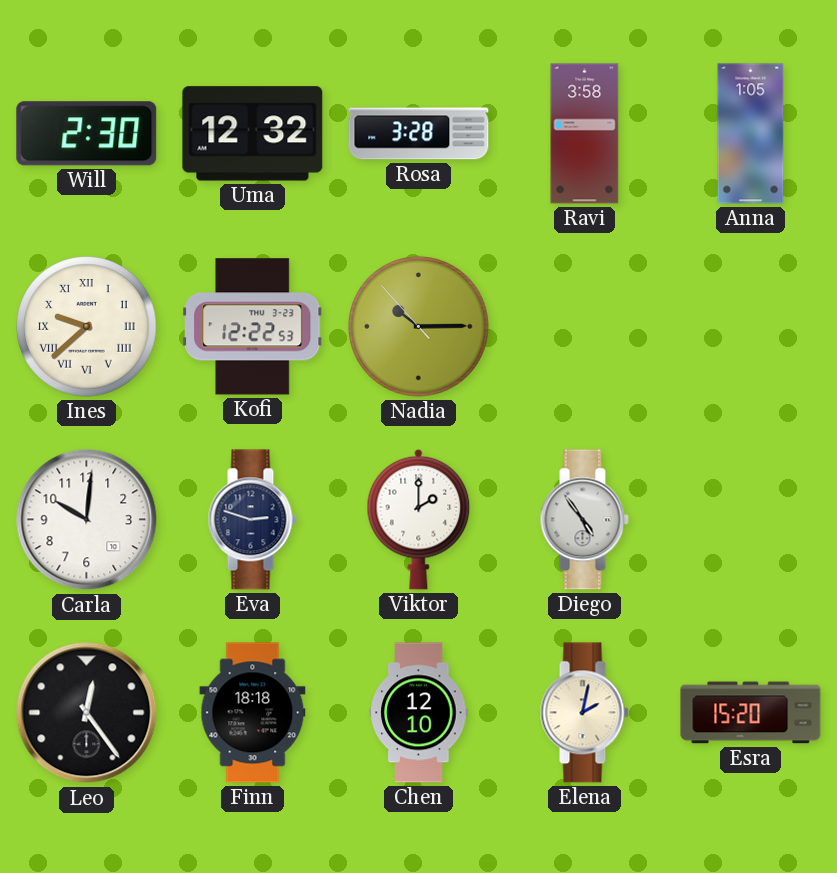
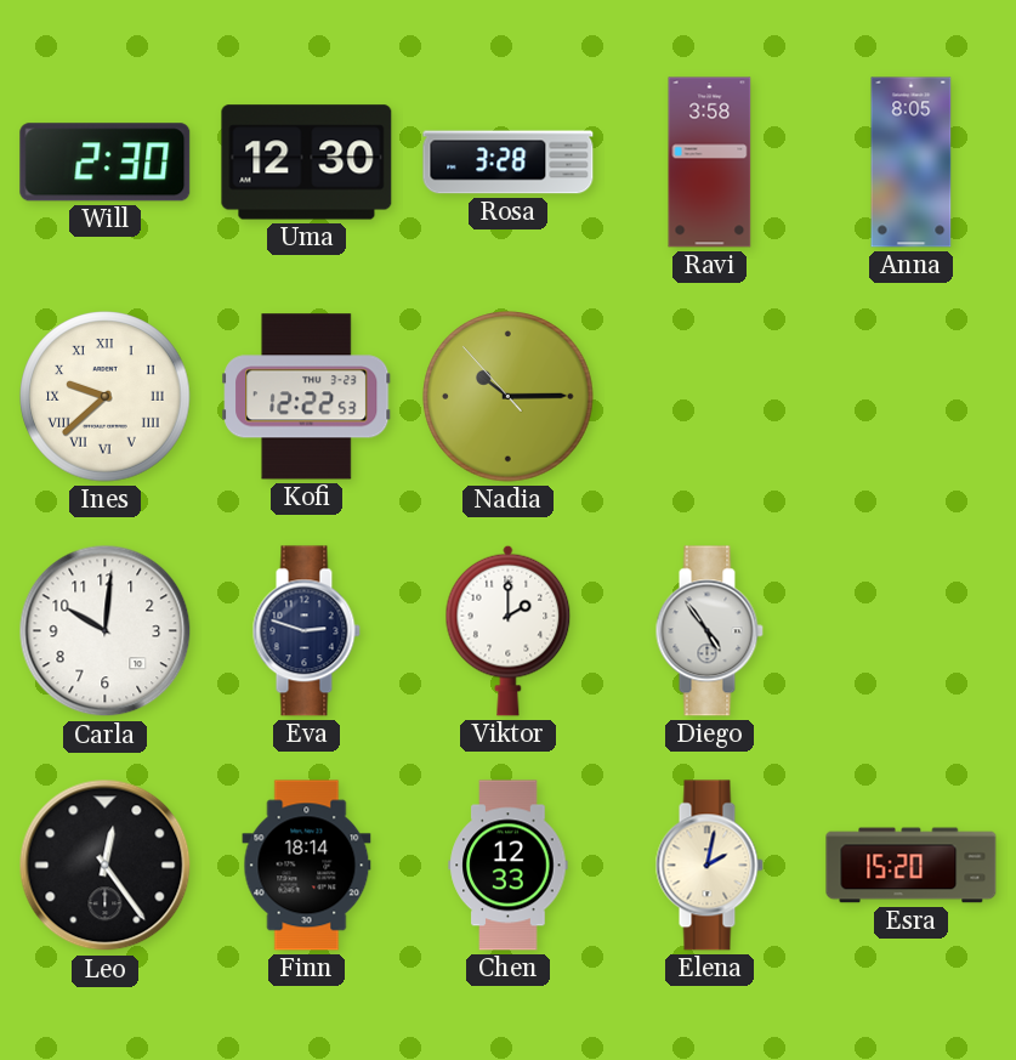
Uma: 12:32 -> 12:30 (307, 163)
Anna: 1:05 -> 8:05 (912, 163)
Finn: 18:18 -> 18:14 (307, 866)
Chen: 12:10 -> 12:33 (509, 866)
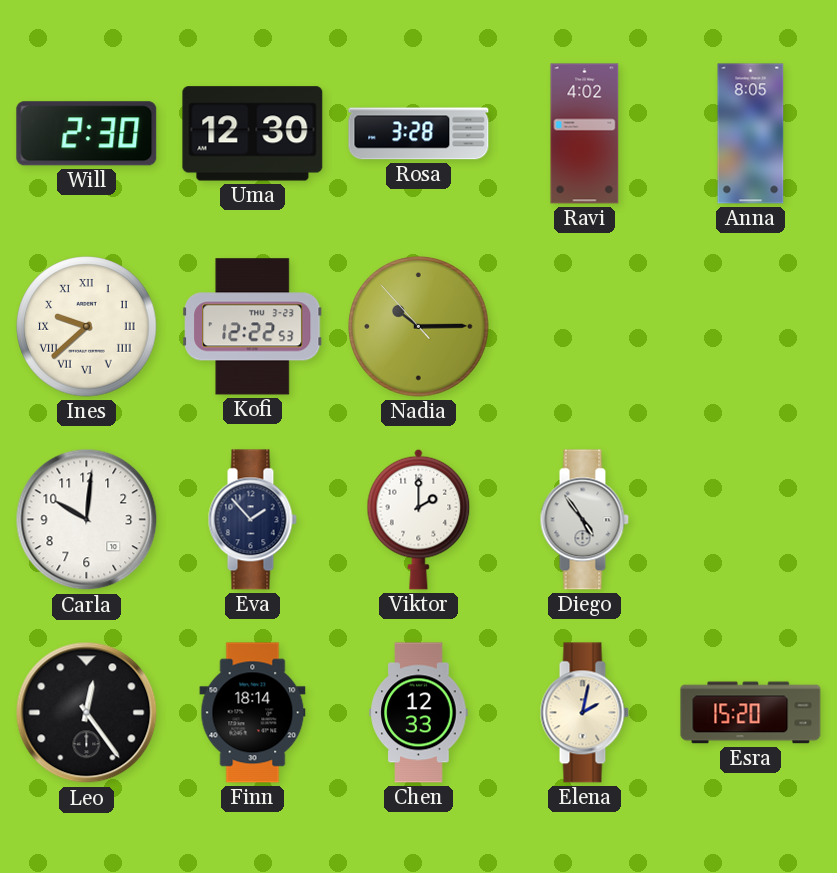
Ravi: 3:58 -> 4:02 (585, 134)
Eva: 2:48 -> 1:53 (252, 520)
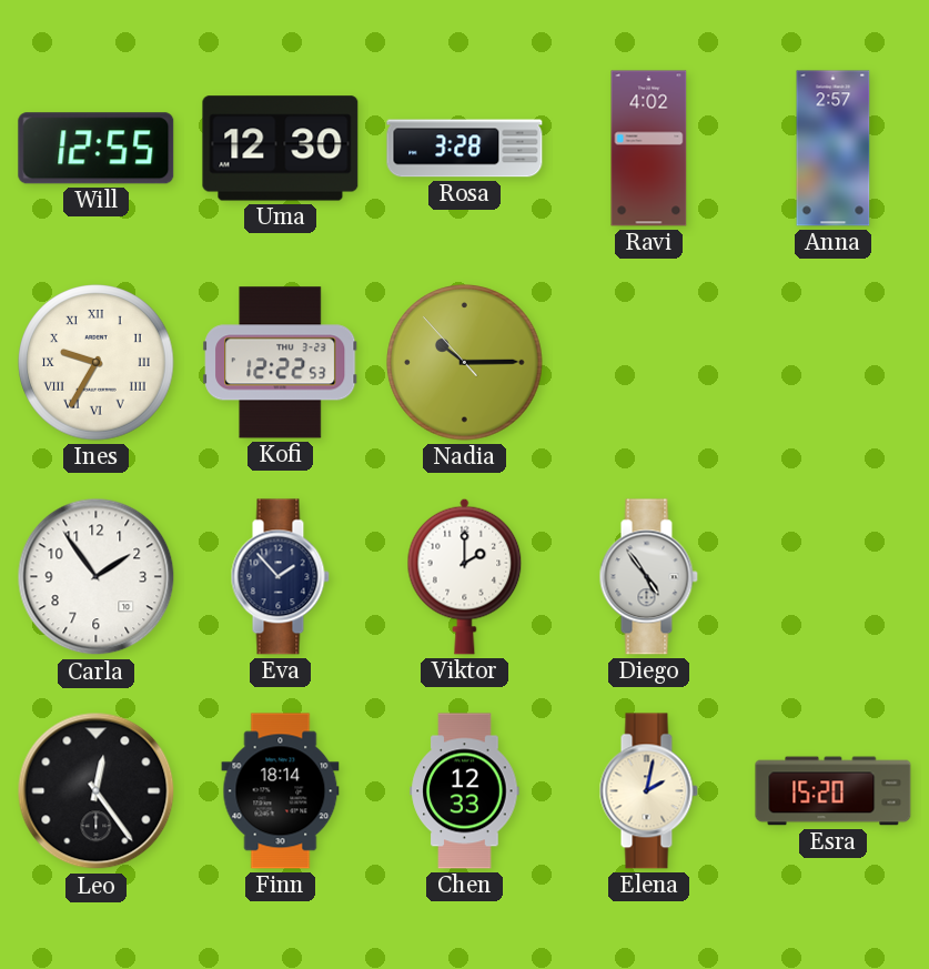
Will: 2:30 -> 12:55 (97, 149)
Anna: 8:05 -> 2:57 (834, 149)
Ines: 9:38 -> 9:35 (97, 363)
Carla: 10:01 -> 1:54 (97, 577)
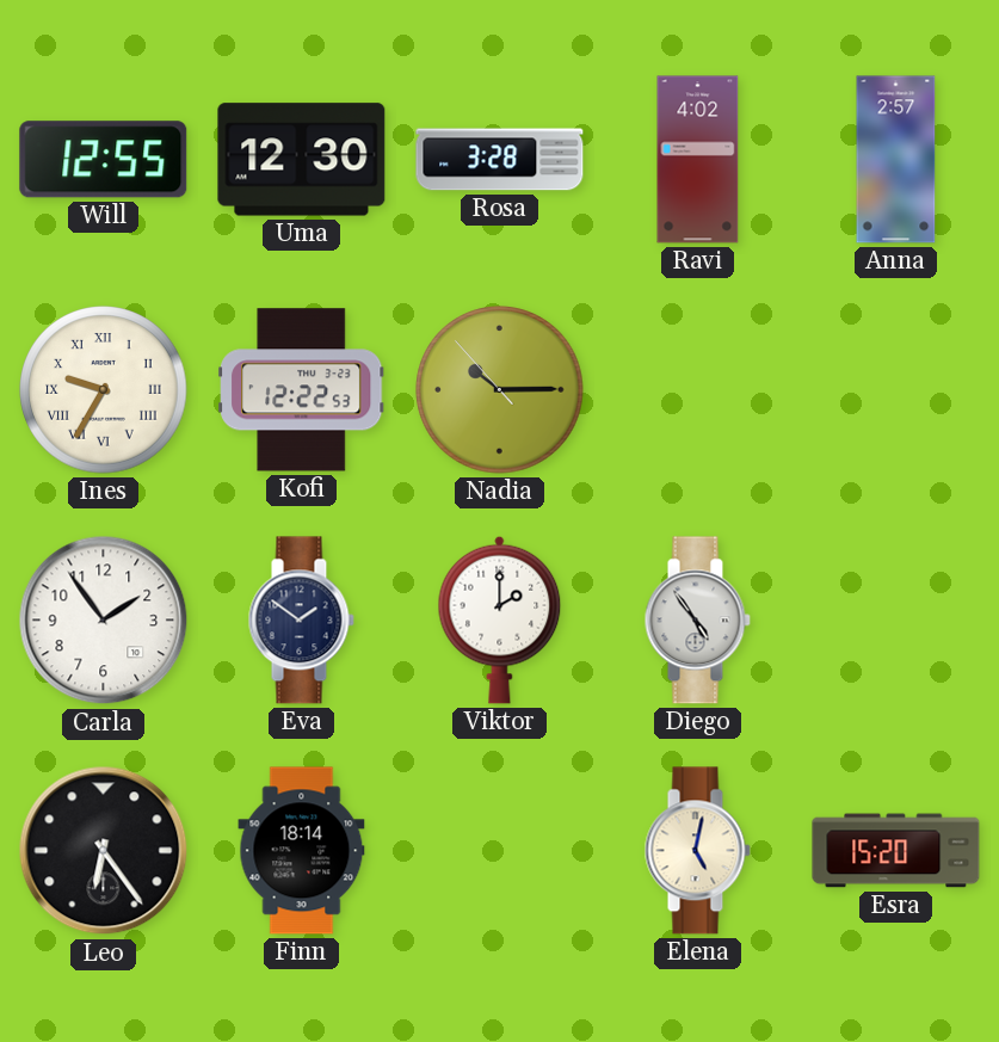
Eva: 1:53 -> 1:51 (301, 621)
Leo: 12:24 -> 6:24 (104, 851)
Chen: 12:33 -> none (465, 791)
Elena: 2:02 -> 5:02 (697, 851)
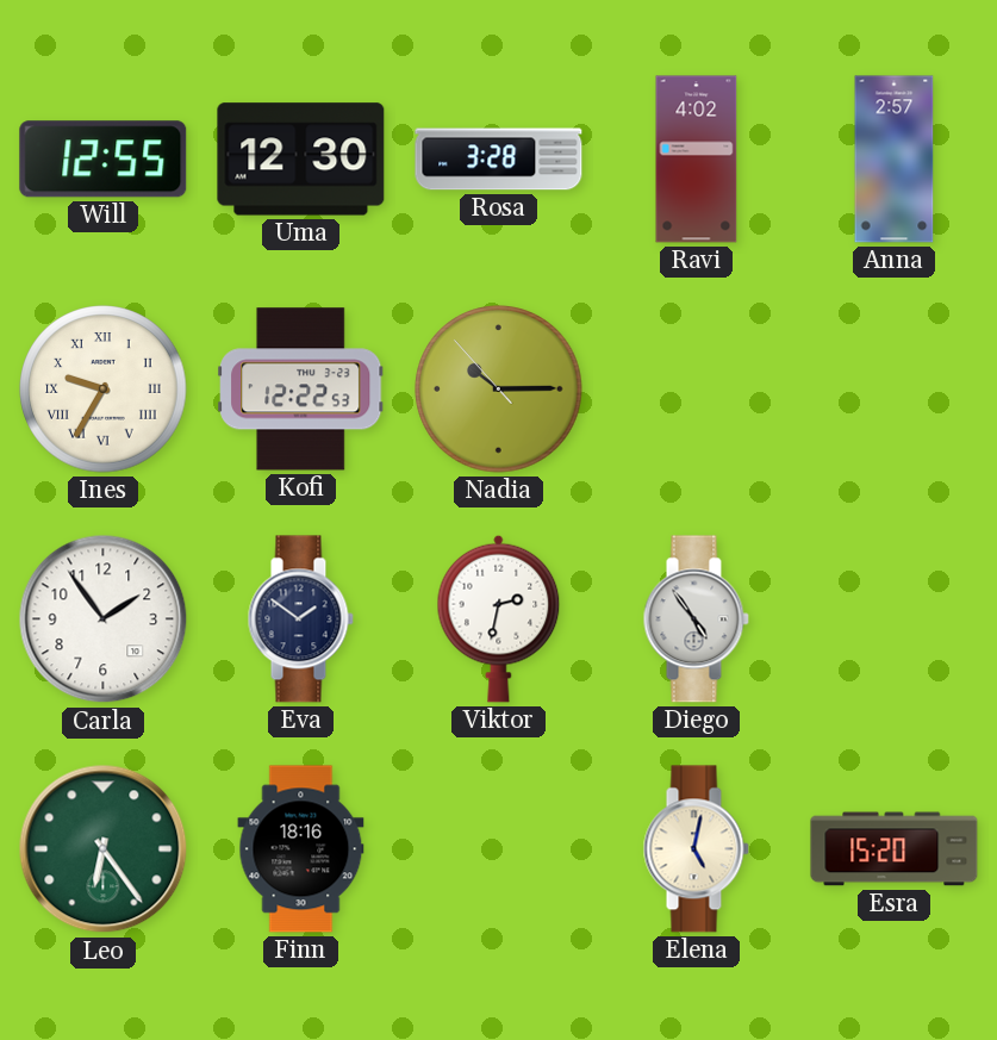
Viktor: 2:00 -> 2:32 (499, 618)
Leo dial: black -> green (104, 849)
Finn: 18:14 -> 18:16 (301, 849)
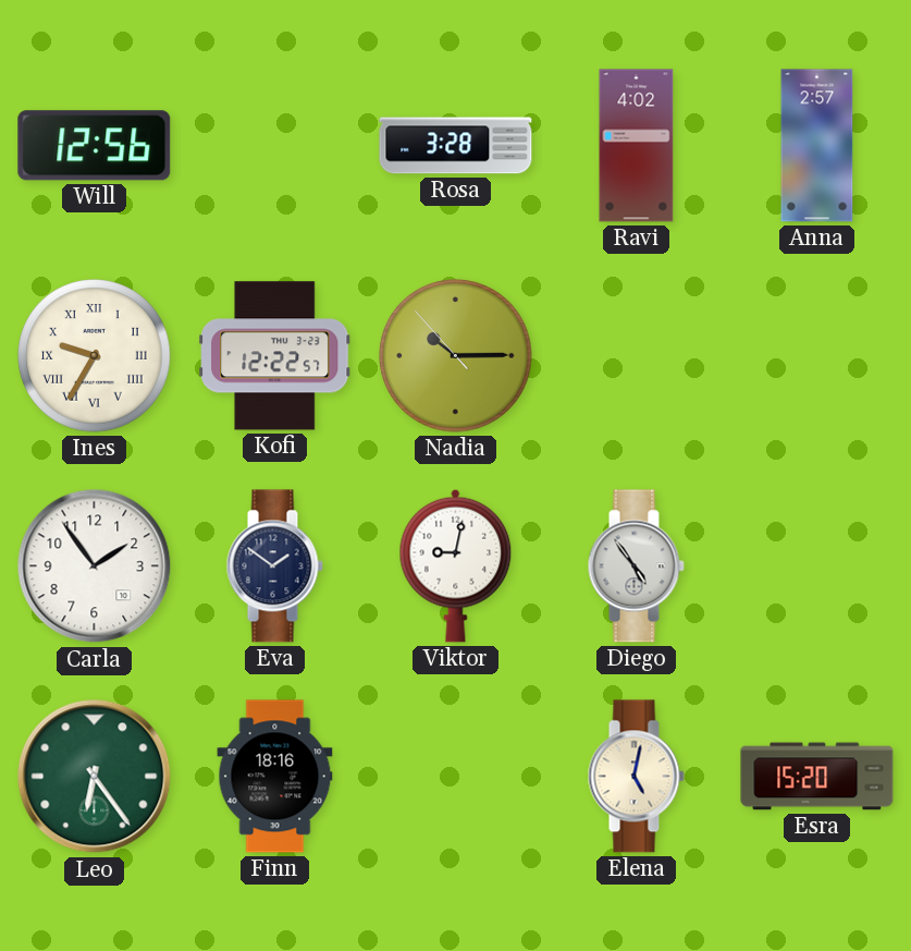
Will: 12:55 -> 12:56 (95, 146)
Uma: 12:30 -> none (301, 160)
Kofi: 12:22:53 -> 12:22:57 (275, 356)
Viktor: 2:32 -> 9:02 (456, 565)
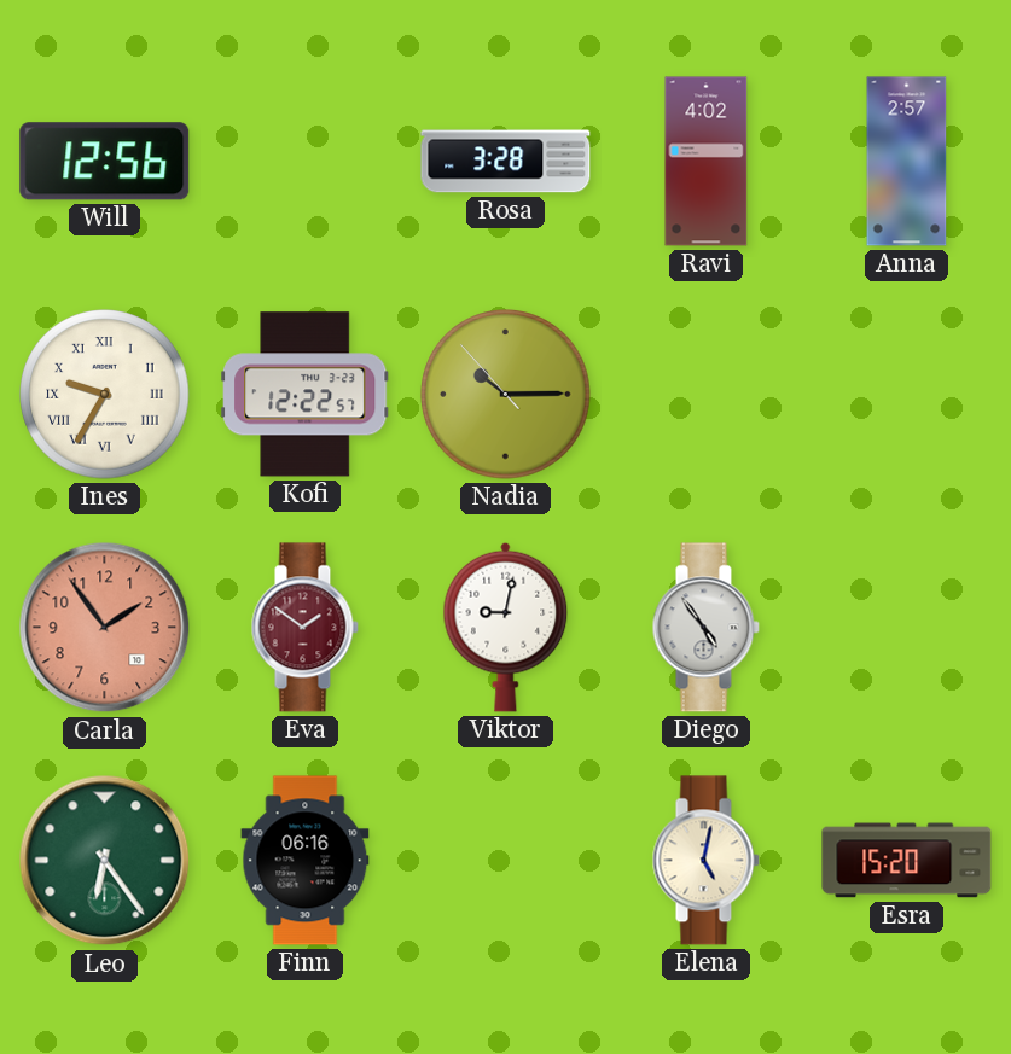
Carla dial: white -> salmon (105, 628)
Eva dial: navy -> burgundy (304, 628)
Finn: 18:16 -> 06:16 (306, 861)
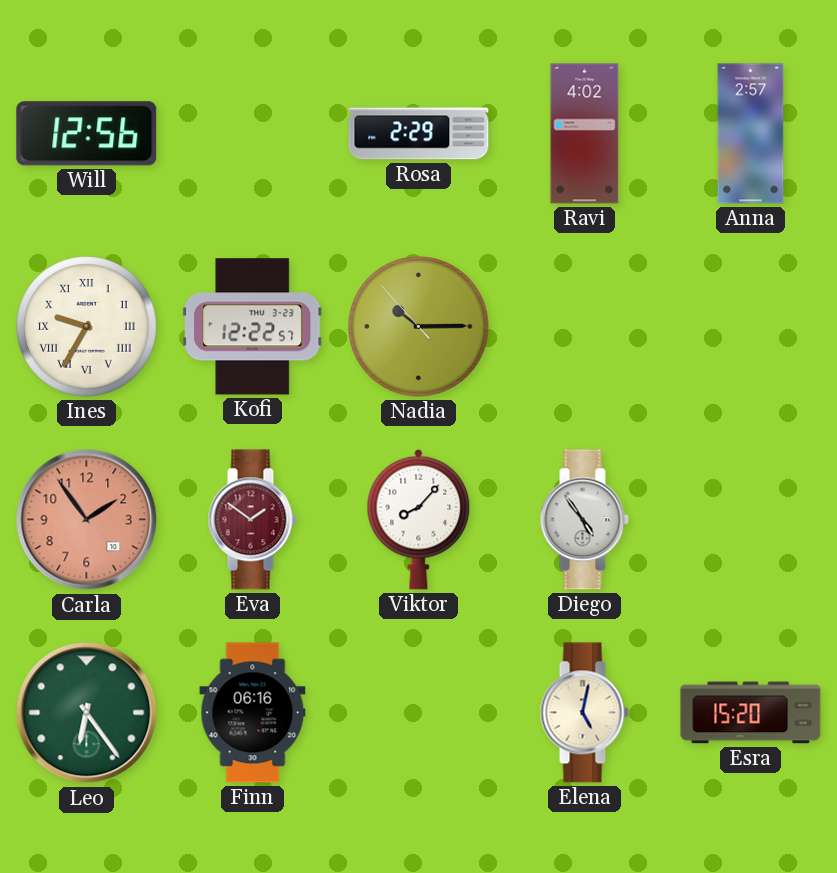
Rosa: 3:28 -> 2:29 (419, 134)
Viktor: 9:02 -> 8:07 (419, 519)
